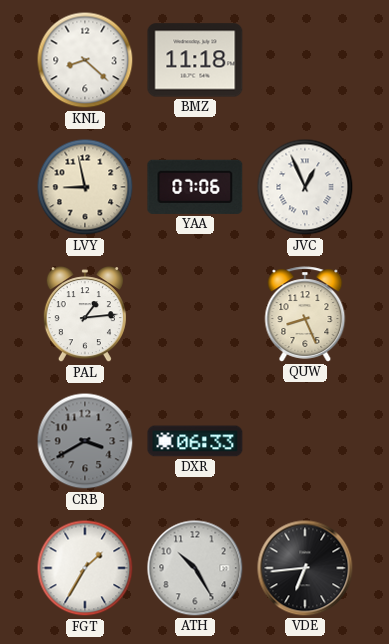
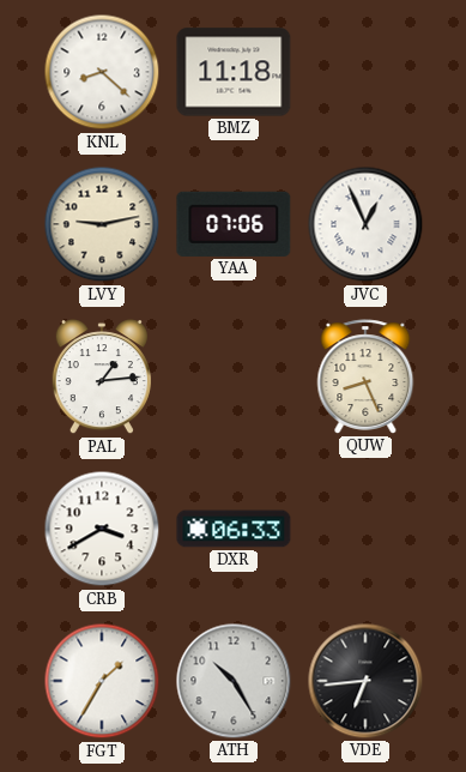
LVY: 8:58 -> 9:13 (102, 224)
CRB dial: grey -> white (102, 529)
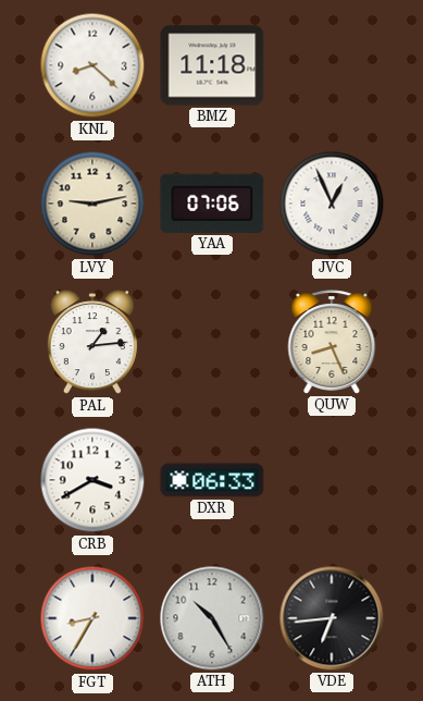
FGT: 1:35 -> 8:35 (92, 618)
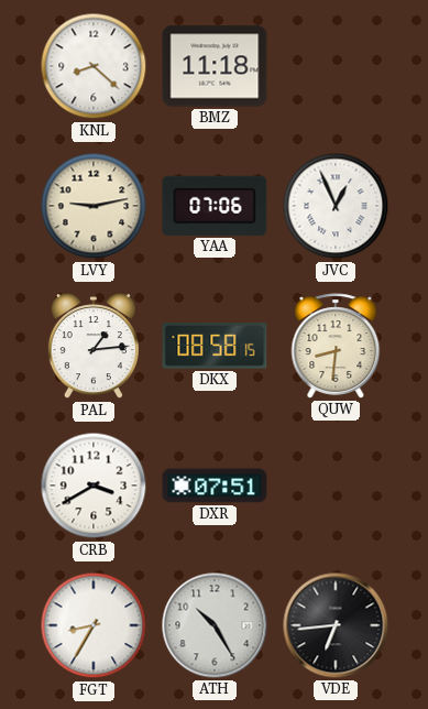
DKX: none -> 08:58 (215, 347)
QUW: 8:26 -> 8:31 (336, 346)
DXR: 06:33 -> 07:51 (215, 486)
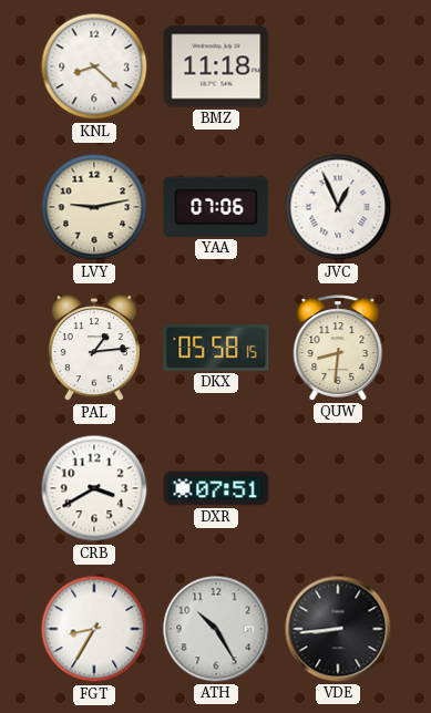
DKX: 08:58 -> 05:58 (216, 349)
VDE: 6:44 -> 8:44 (338, 629)
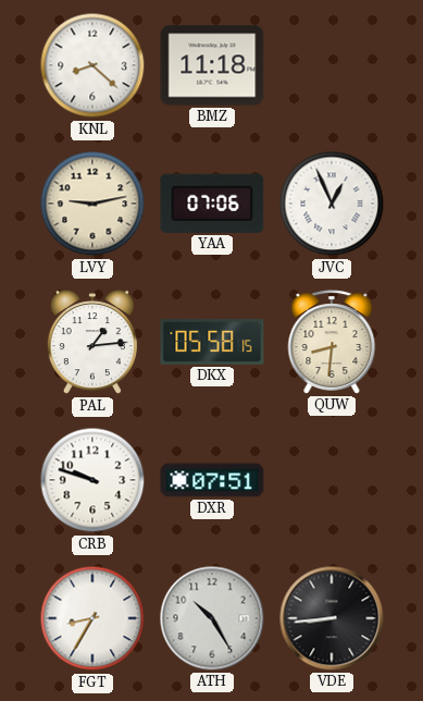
CRB: 3:40 -> 9:48 (92, 480)
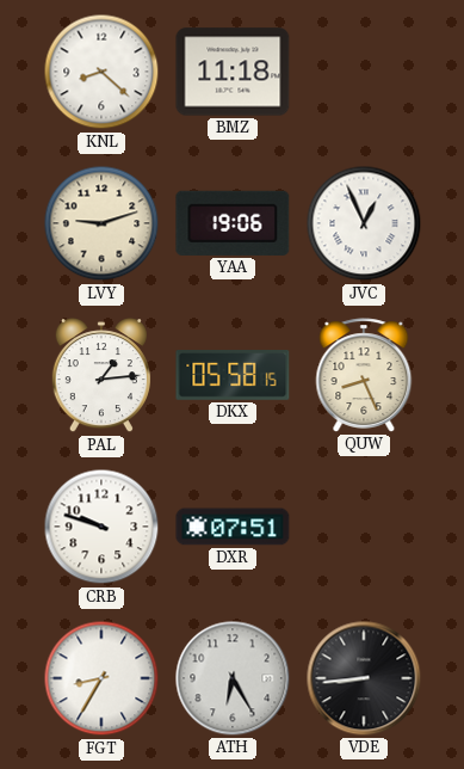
LVY: 9:13 -> 9:12 (101, 223)
YAA: 07:06 -> 19:06 (233, 223)
QUW: 8:31 -> 8:26 (364, 375)
ATH: 10:25 -> 6:25 (233, 678)
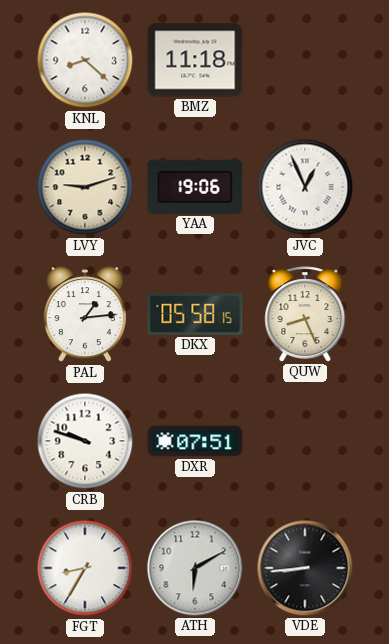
ATH: 6:25 -> 6:10 (195, 568)
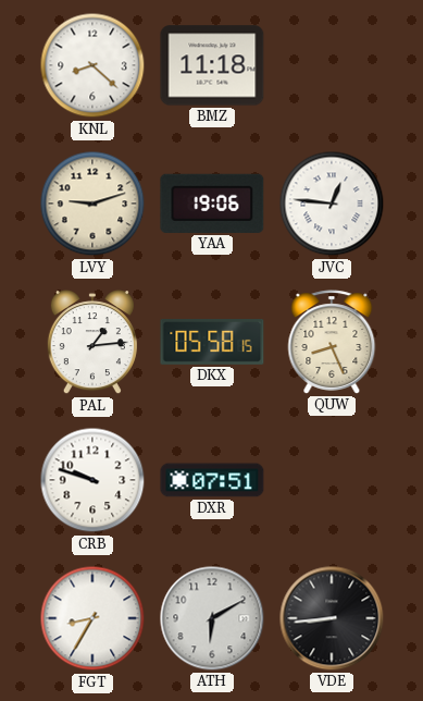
JVC: 12:56 -> 12:46 (332, 204)
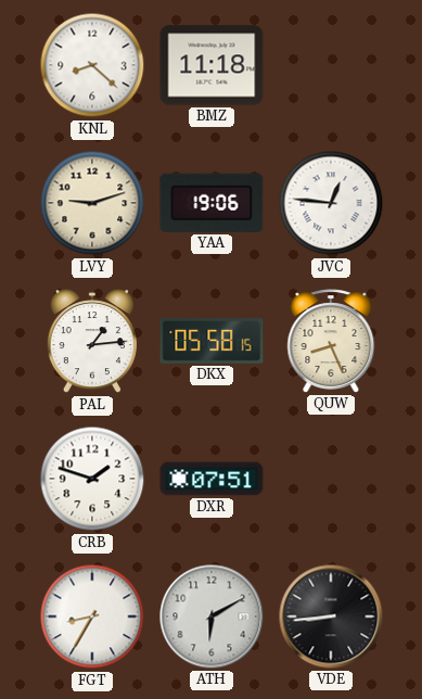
CRB: 9:48 -> 1:48 (92, 479)
